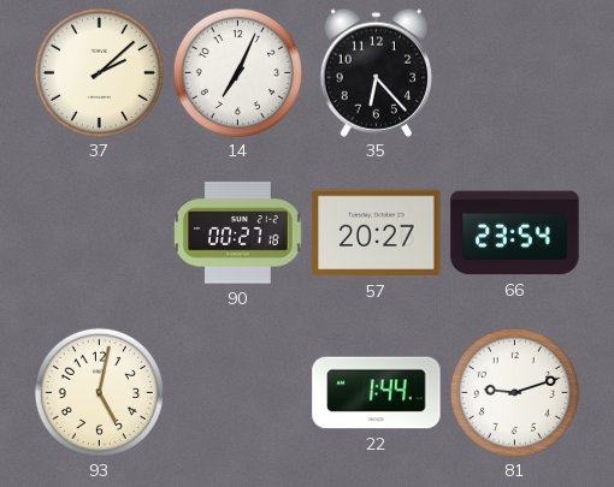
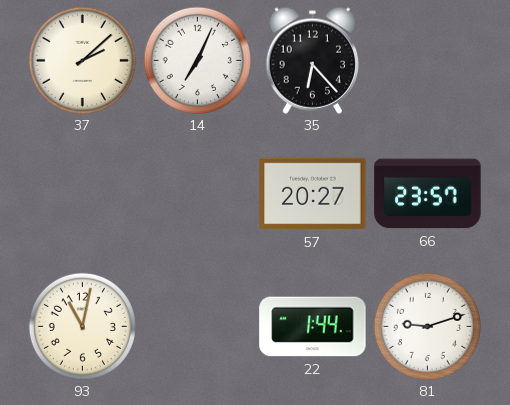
90: 00:27 -> none (238, 233)
66: 23:54 -> 23:57 (428, 194)
93: 5:02 -> 11:02 (82, 326)
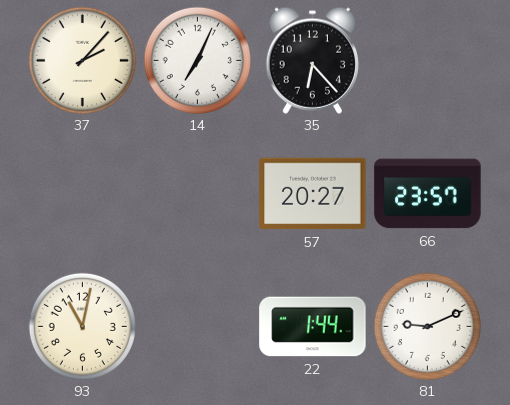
37: 2:08 -> 2:07 (82, 60)
81: 9:12 -> 9:11 (427, 326)
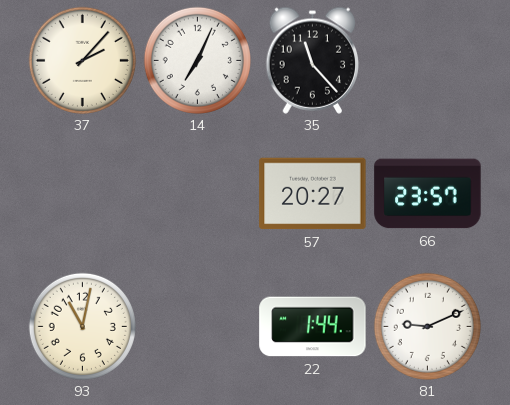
35: 6:23 -> 11:23 (313, 60)
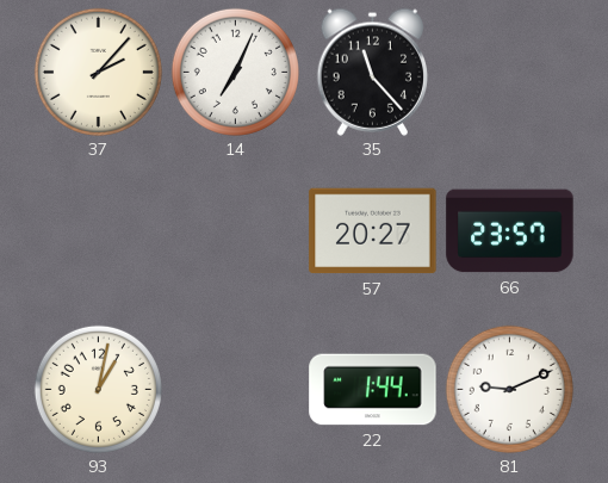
93: 11:02 -> 1:02 (98, 389)
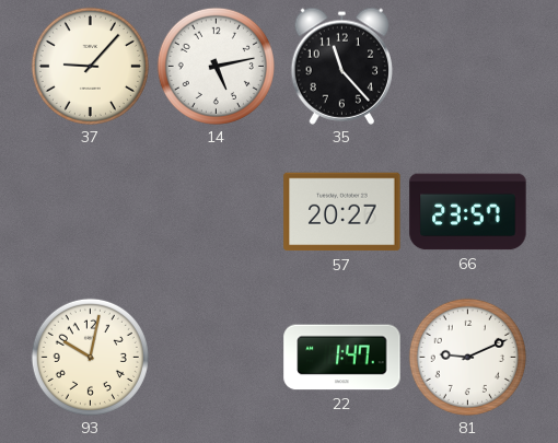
37: 2:07 -> 9:07 (90, 66)
14: 7:04 -> 5:13 (216, 66)
93: 1:02 -> 10:02 (90, 357)
22: 1:44 -> 1:47 (342, 358)
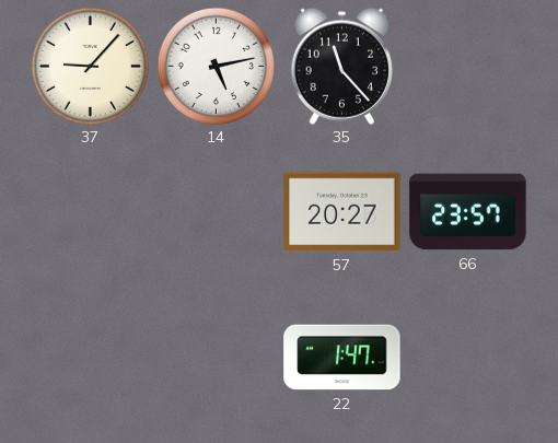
93: 10:02 -> none (90, 357)
81: 9:11 -> none (467, 357)
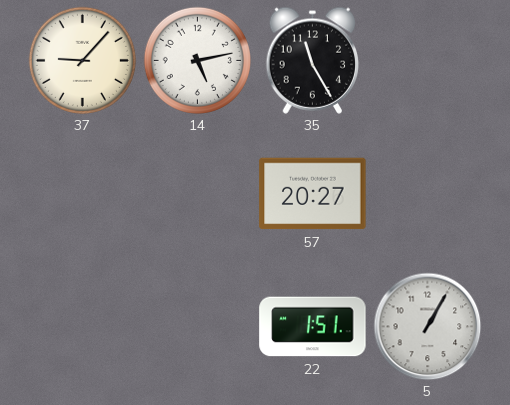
35: 11:23 -> 11:25 (313, 60)
66: 23:57 -> none (468, 212)
22: 1:47 -> 1:51 (313, 327)
5: none -> 1:05 (427, 326)
